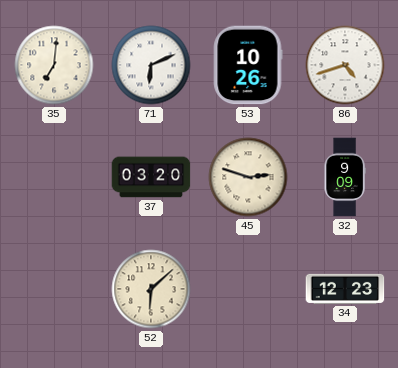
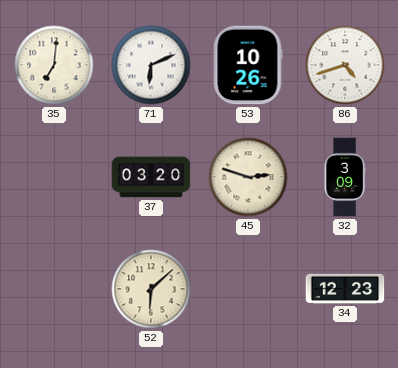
32: 9:09 -> 3:09 (345, 177)
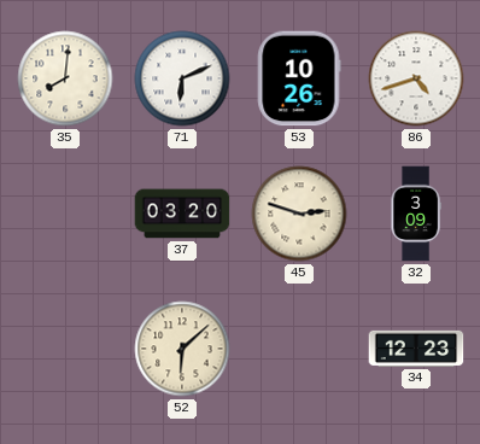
35: 7:01 -> 8:01 (65, 78)
